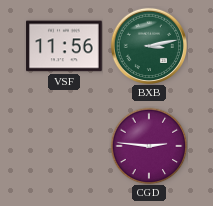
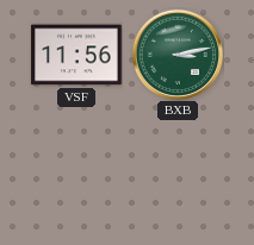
CGD: 2:46 -> none (149, 146)
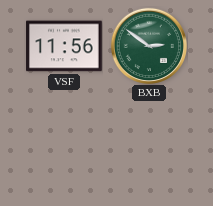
BXB: 3:13 -> 2:51 (148, 45)
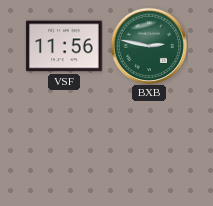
BXB: 2:51 -> 2:47 (148, 45)
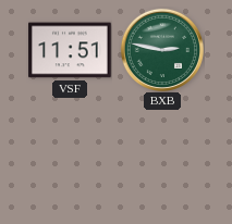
VSF: 11:56 -> 11:51 (70, 50)
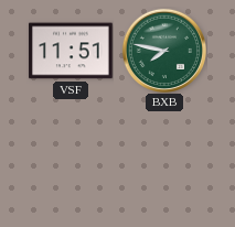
BXB: 2:47 -> 7:47 (163, 50)
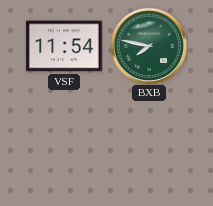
VSF: 11:51 -> 11:54 (64, 46)
